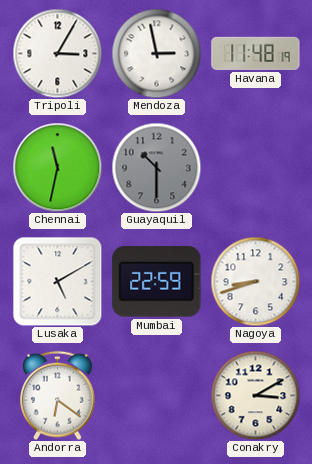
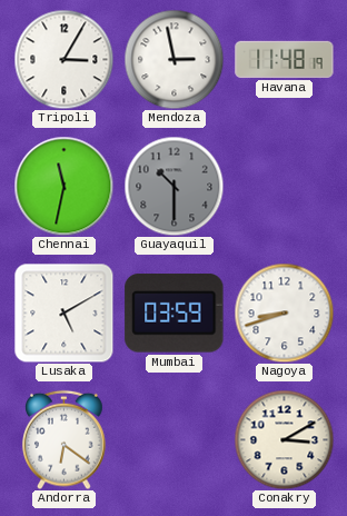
Mumbai: 22:59 -> 03:59 (175, 314)
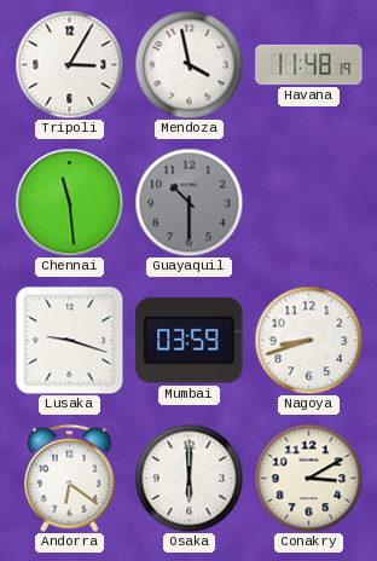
Mendoza: 2:58 -> 3:58 (188, 64)
Chennai: 11:32 -> 11:29 (69, 202)
Lusaka: 5:10 -> 9:18 (69, 340)
Osaka: none -> 6:00 (188, 478)
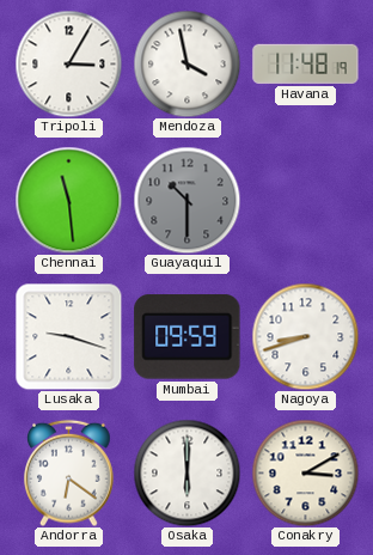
Mumbai: 03:59 -> 09:59 (188, 337)
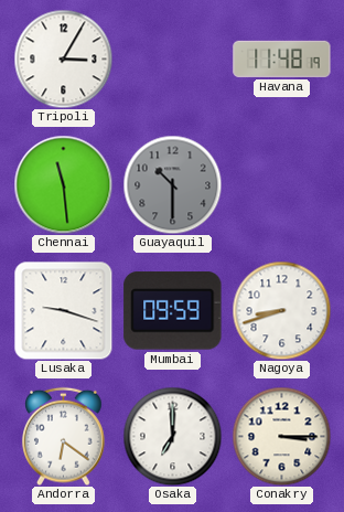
Mendoza: 3:58 -> none (186, 63)
Osaka: 6:00 -> 7:00 (172, 436)
Conakry: 3:10 -> 3:15 (281, 436)
